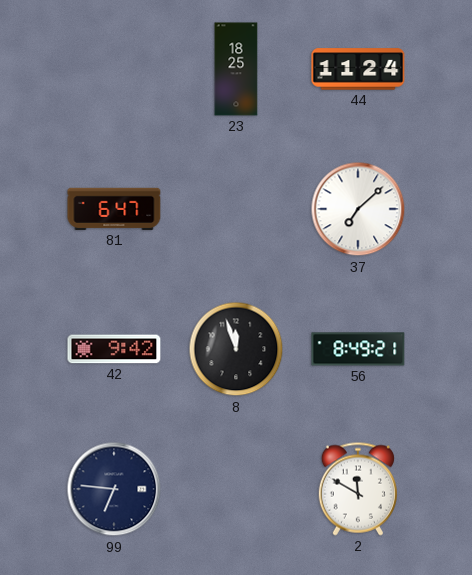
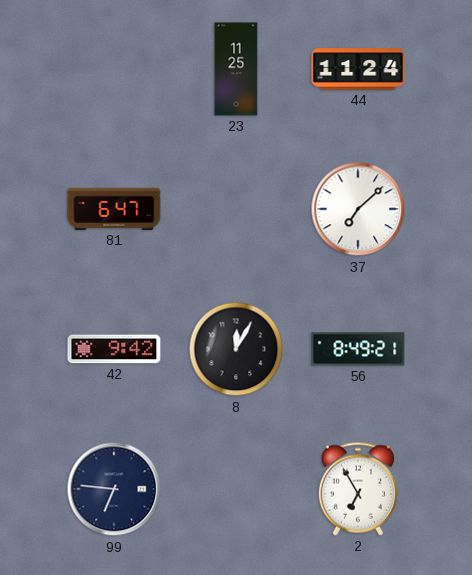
23: 18:25 -> 11:25 (236, 69)
8: 11:57 -> 12:05 (236, 349)
2: 11:50 -> 6:55 (358, 489)
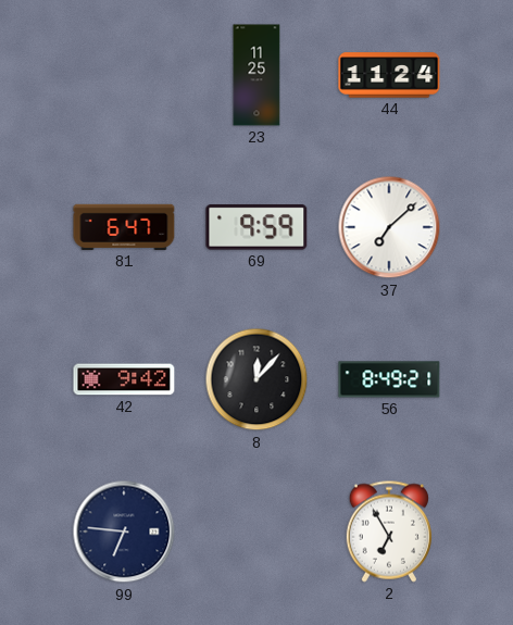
69: none -> 9:59 (256, 228)
8: 12:05 -> 12:07 (256, 379)
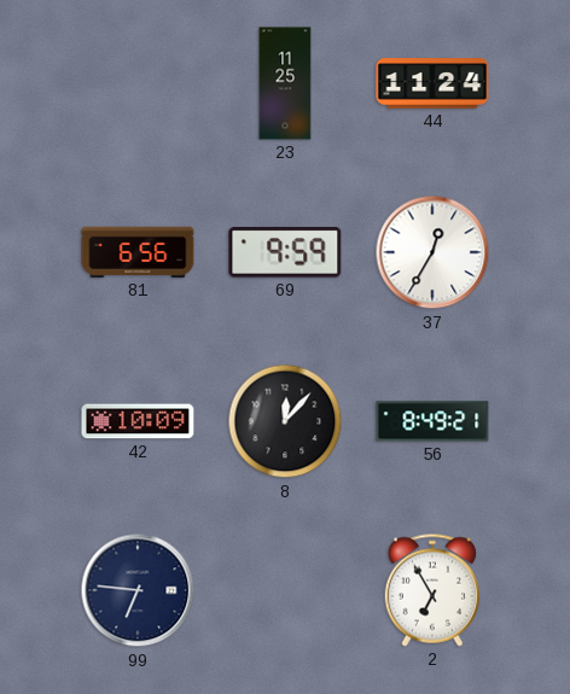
81: 6:47 -> 6:56 (138, 252)
37: 7:08 -> 12:35 (432, 252)
42: 9:42 -> 10:09 (138, 421)
